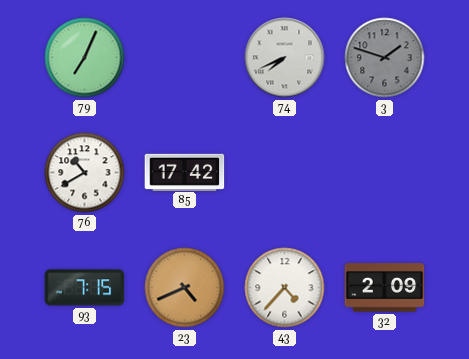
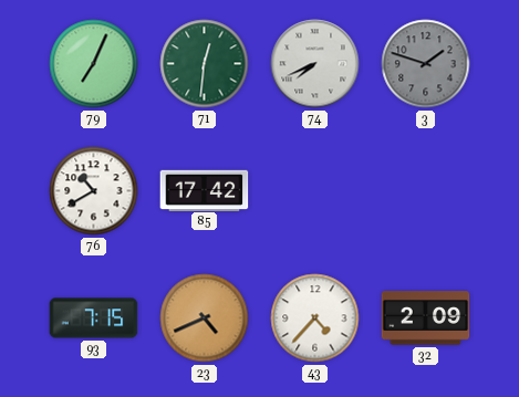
71: none -> 12:31 (205, 64)
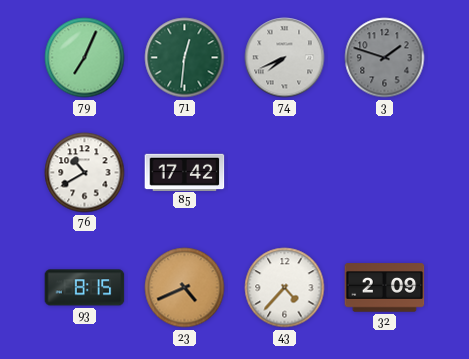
93: 7:15 -> 8:15 (85, 288)
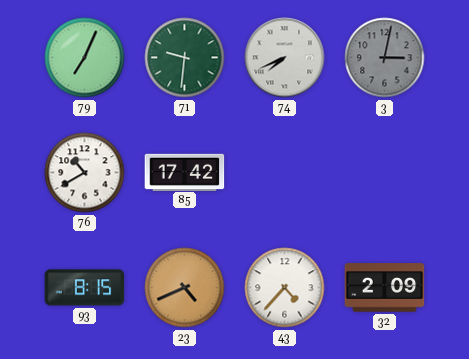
71: 12:31 -> 9:31 (185, 58)
3: 1:48 -> 3:02 (385, 58)
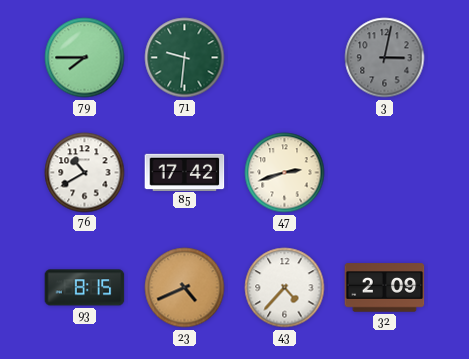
79: 7:04 -> 7:45 (85, 58)
74: 7:41 -> none (285, 58)
47: none -> 2:42 (285, 173)
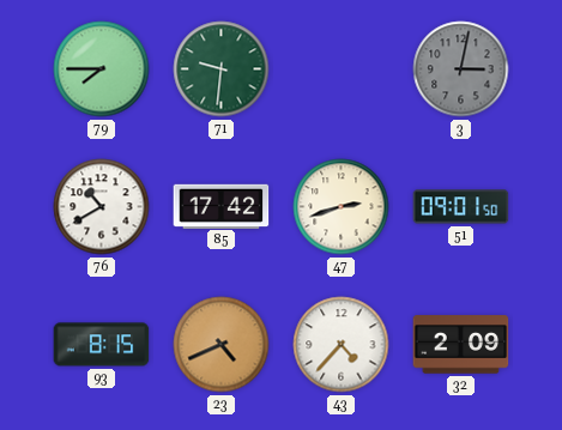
51: none -> 09:01 (461, 207)
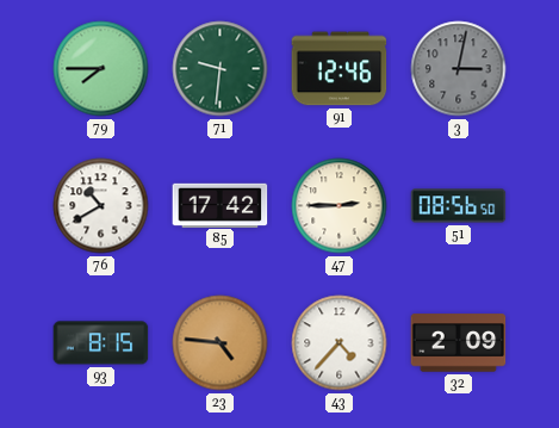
91: none -> 12:46 (340, 69)
47: 2:42 -> 2:45 (340, 206)
51: 09:01 -> 08:56 (459, 206)
23: 4:41 -> 4:46 (221, 343)
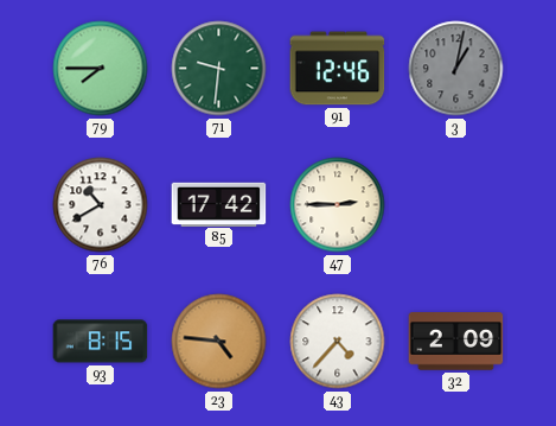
3: 3:02 -> 1:02 (456, 69)
51: 08:56 -> none (459, 206)
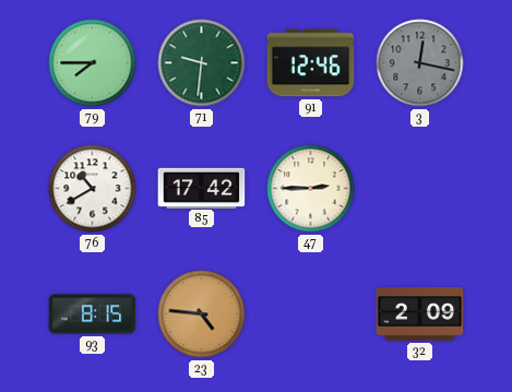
3: 1:02 -> 12:17 (420, 63)
43: 4:37 -> none (338, 342)
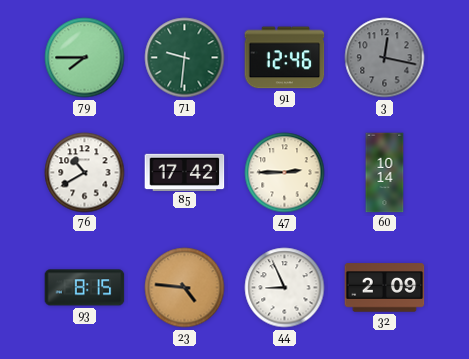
60: none -> 10:14 (385, 173)
44: none -> 8:56 (285, 288)
